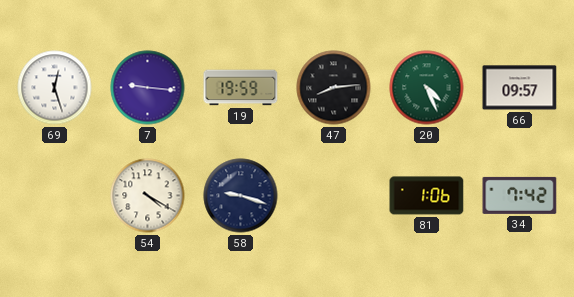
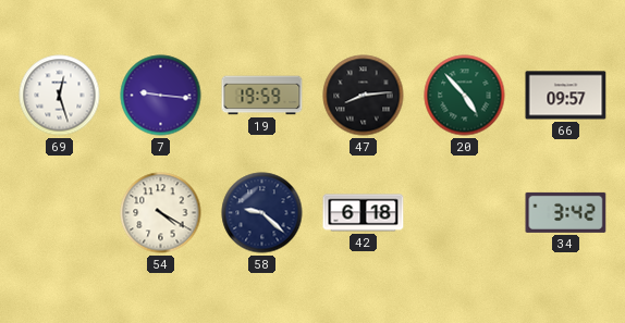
20: 4:26 -> 4:53 (465, 96)
58: 9:18 -> 9:22 (262, 213)
42: none -> 6:18 (364, 213)
81: 1:06 -> none (427, 196)
34: 7:42 -> 3:42 (566, 212)
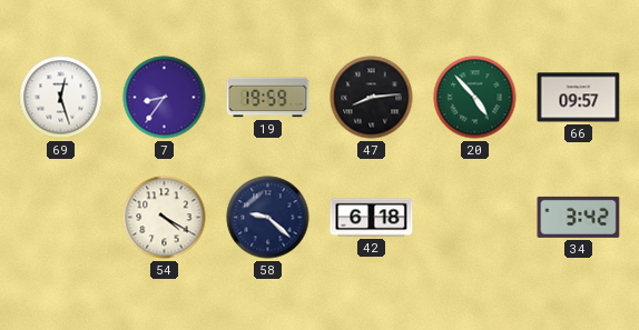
7: 9:16 -> 8:36 (165, 98)
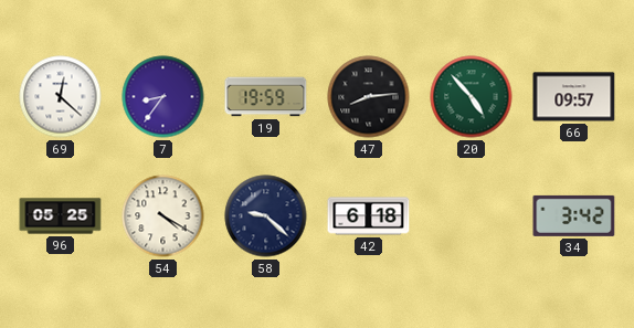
69: 12:27 -> 12:22 (61, 97)
96: none -> 05:25 (61, 216)
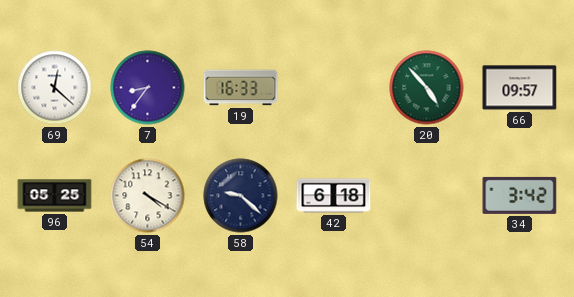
19: 19:59 -> 16:33 (241, 88)
47: 8:14 -> none (369, 97)
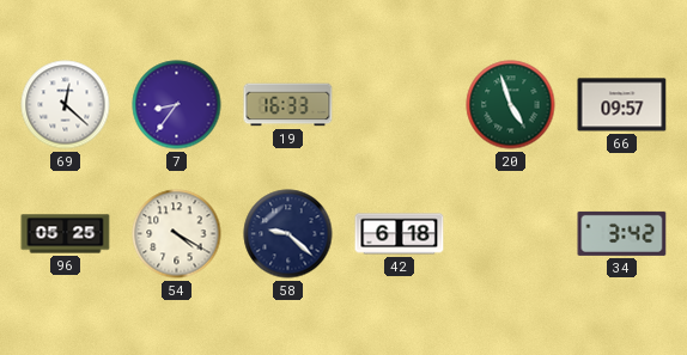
20: 4:53 -> 4:57 (511, 105)
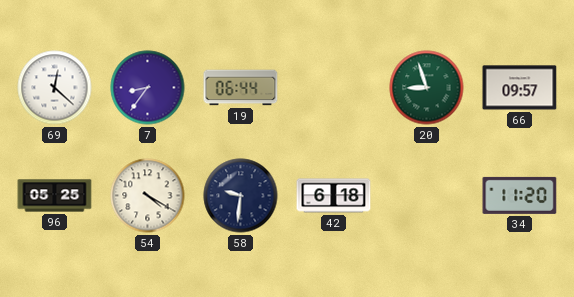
19: 16:33 -> 06:44 (241, 88)
20: 4:57 -> 8:57 (427, 88)
58: 9:22 -> 9:31 (241, 196)
34: 3:42 -> 11:20 (520, 195)
